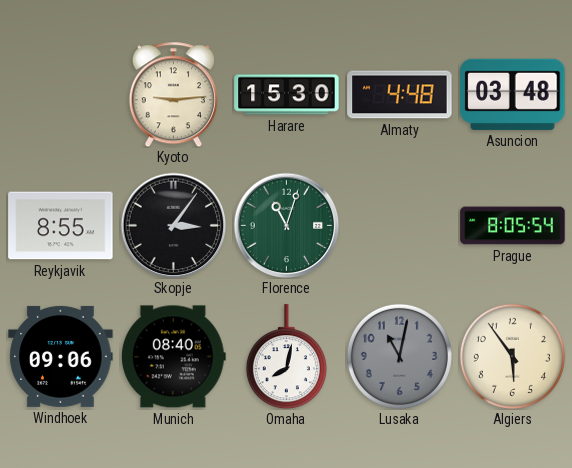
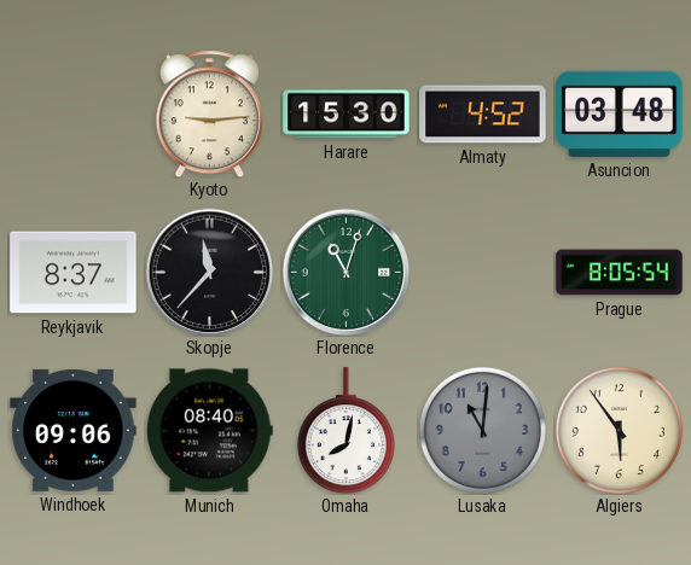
Almaty: 4:48 -> 4:52 (483, 115)
Reykjavik: 8:55 -> 8:37 (74, 273)
Skopje: 3:06 -> 11:37 (209, 272)
Lusaka: 11:02 -> 11:01 (482, 430)
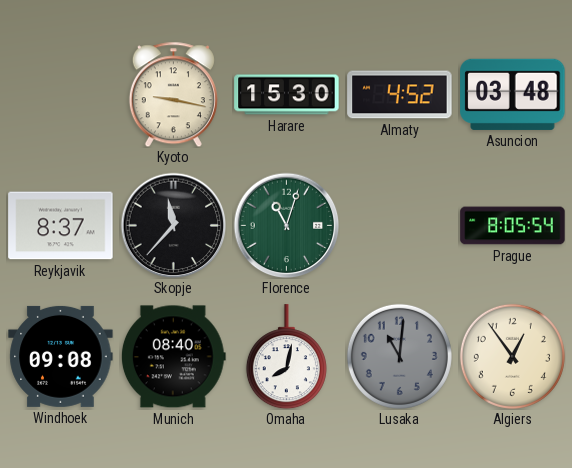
Kyoto: 9:14 -> 9:17 (173, 94)
Windhoek: 09:06 -> 09:08 (61, 356)
Algiers: 5:54 -> 12:54 (512, 356)
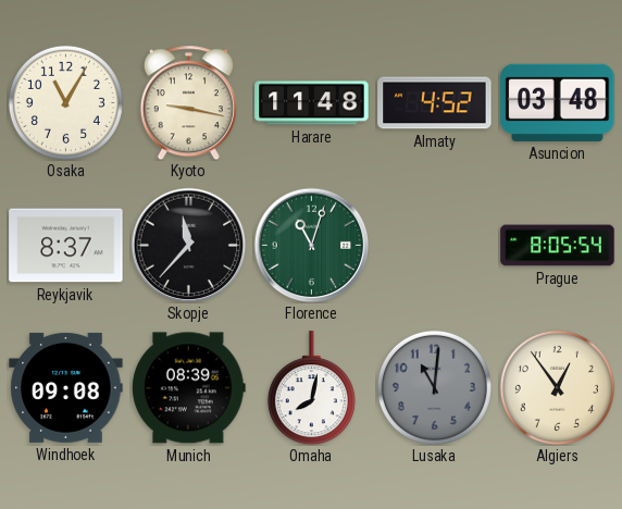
Osaka: none -> 11:05 (65, 102)
Harare: 15:30 -> 11:48 (312, 103)
Munich: 08:40 -> 08:39 (188, 388)
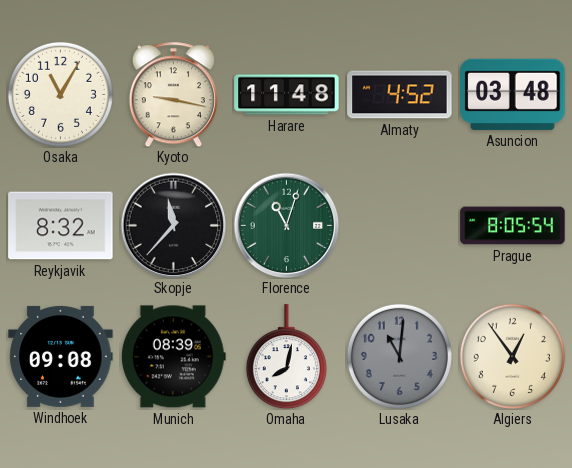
Reykjavik: 8:37 -> 8:32 (61, 226)
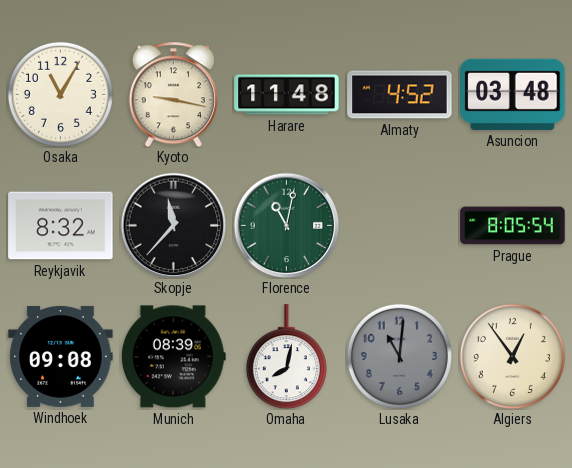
Florence: 11:03 -> 11:02 (286, 225)
